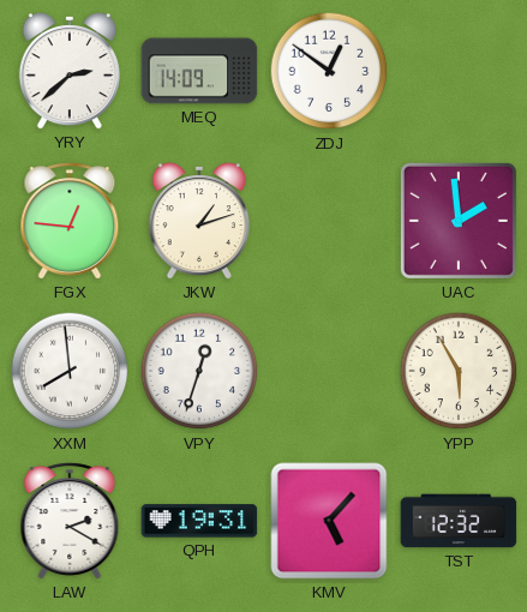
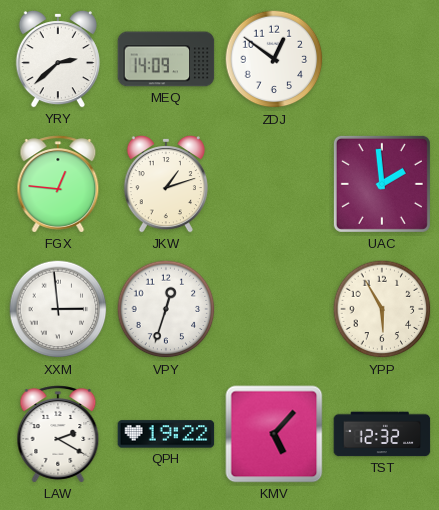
XXM: 7:59 -> 2:59 (58, 309)
QPH: 19:31 -> 19:22 (166, 434)
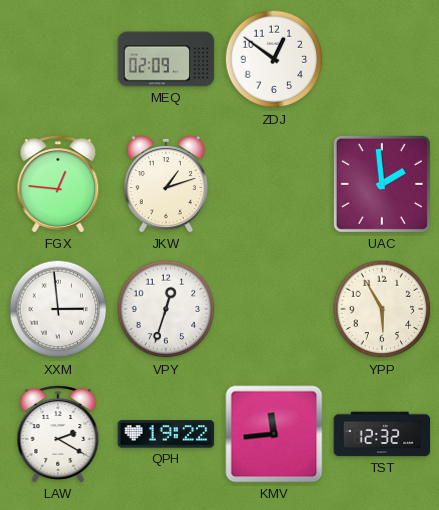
YRY: 2:38 -> none (58, 59)
MEQ: 14:09 -> 02:09 (166, 59)
KMV: 5:07 -> 11:44 (274, 434)
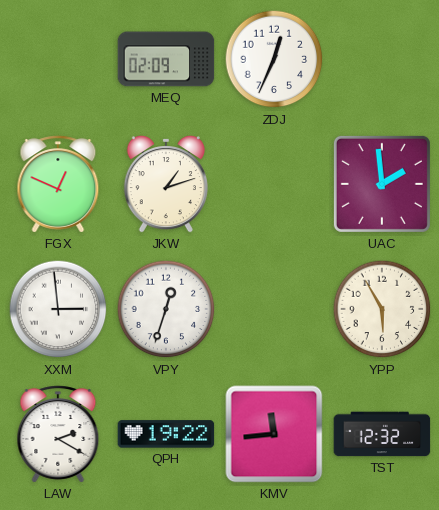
ZDJ: 12:51 -> 12:34 (274, 59)
FGX: 12:46 -> 12:49 (58, 184)
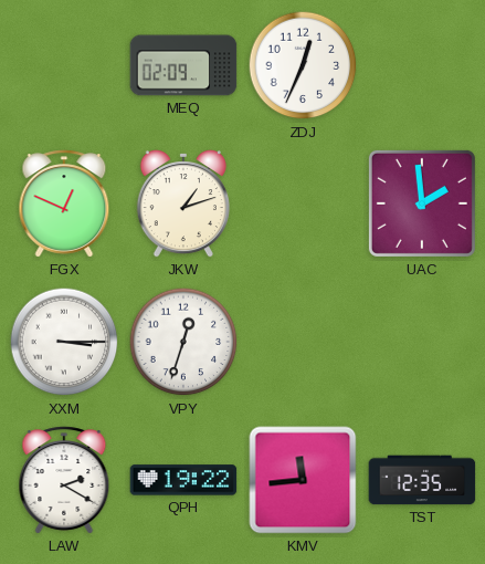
XXM: 2:59 -> 3:15 (64, 342)
YPP: 5:55 -> none (382, 309)
TST: 12:32 -> 12:35 (422, 480)
